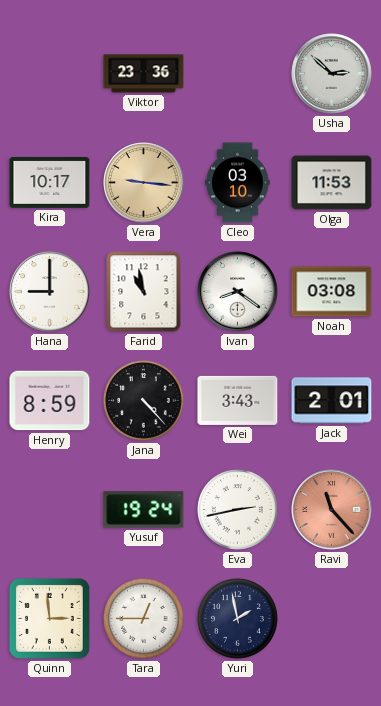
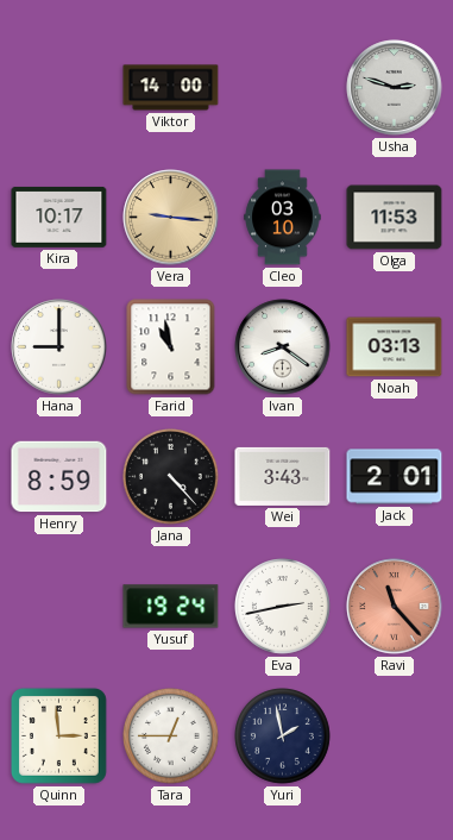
Viktor: 23:36 -> 14:00 (171, 88)
Usha: 2:52 -> 2:48 (395, 88)
Noah: 03:08 -> 03:13 (395, 347)
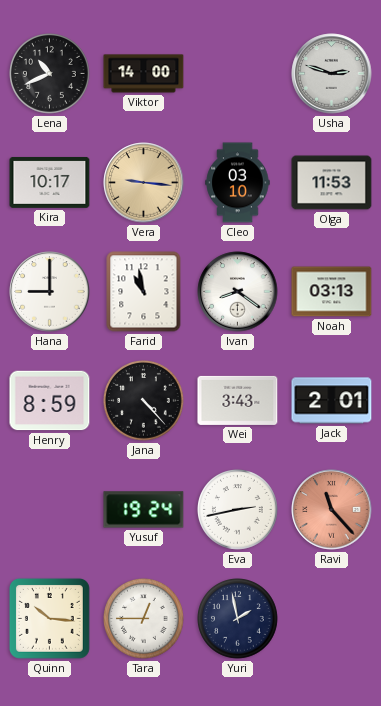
Lena: none -> 10:41 (50, 74)
Quinn: 2:59 -> 10:16 (49, 618)
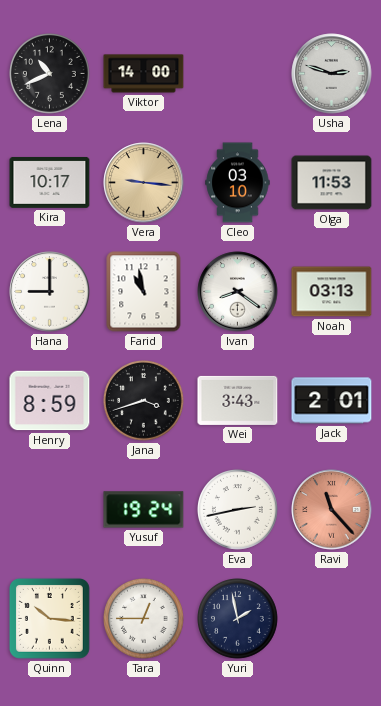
Jana: 4:23 -> 3:42 (144, 401)
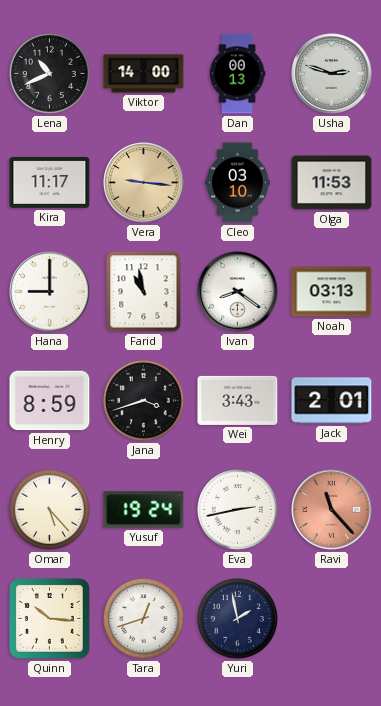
Dan: none -> 00:13 (237, 74)
Kira: 10:17 -> 11:17 (50, 182)
Omar: none -> 5:23 (50, 510)
Tara: 12:45 -> 12:42 (144, 619)
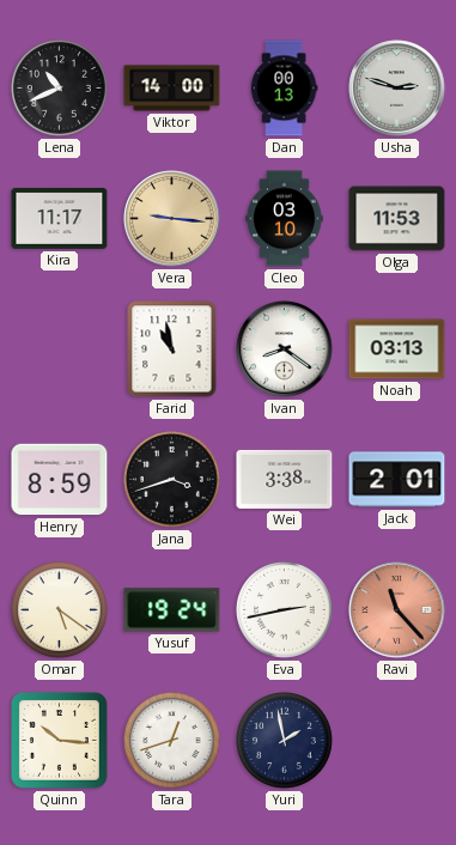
Hana: 9:00 -> none (50, 292)
Wei: 3:43 -> 3:38 (285, 479)
Omar: 5:23 -> 5:21 (60, 610)
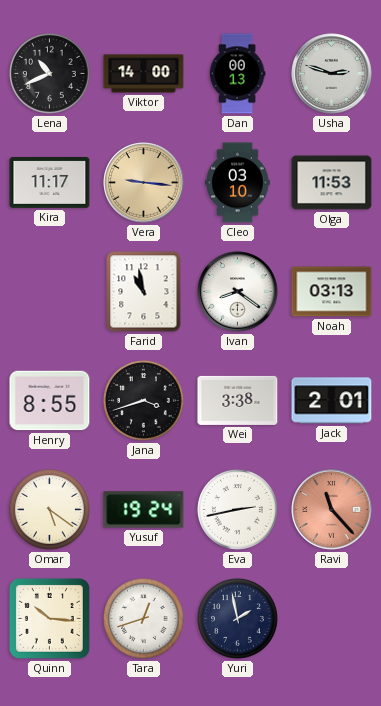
Henry: 8:59 -> 8:55 (50, 401)
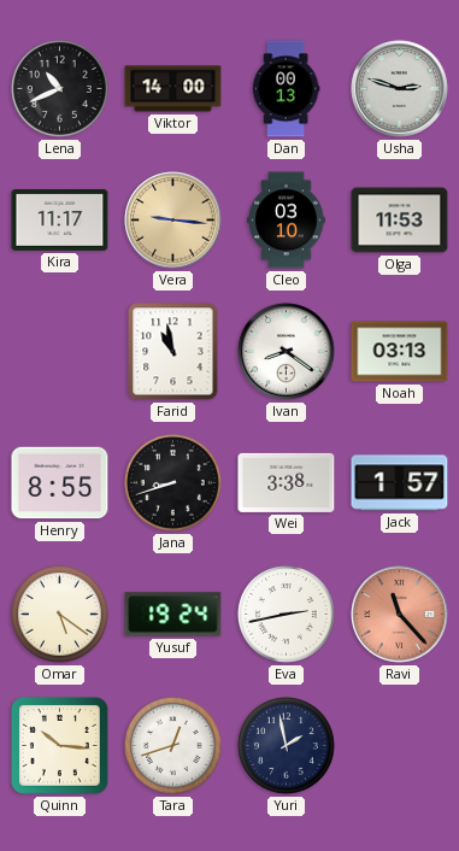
Jana: 3:42 -> 8:42 (173, 483)
Jack: 2:01 -> 1:57 (400, 483)
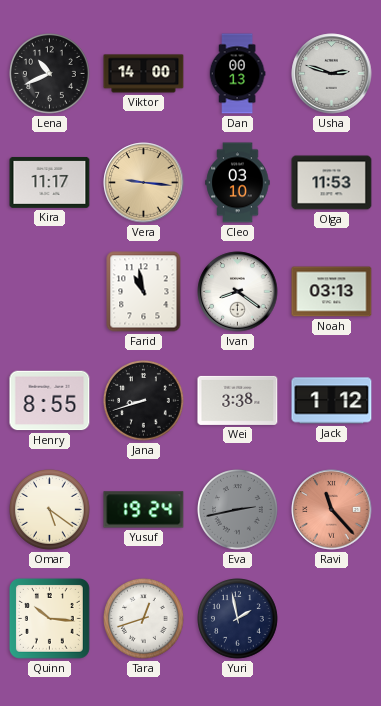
Jack: 1:57 -> 1:12 (332, 401)
Eva dial: white -> grey (238, 510)
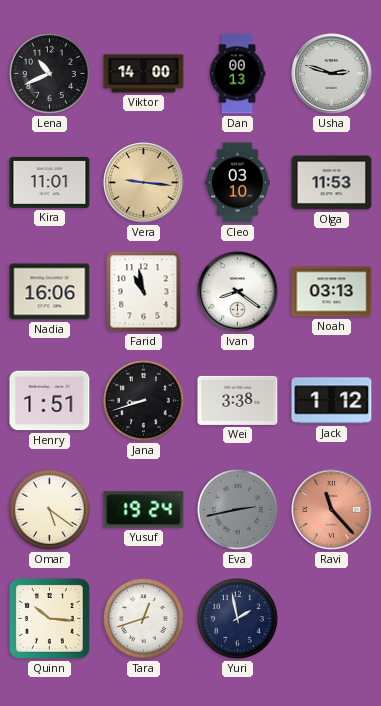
Kira: 11:17 -> 11:01 (50, 182)
Nadia: none -> 16:06 (50, 292)
Henry: 8:55 -> 1:51 (50, 401)
